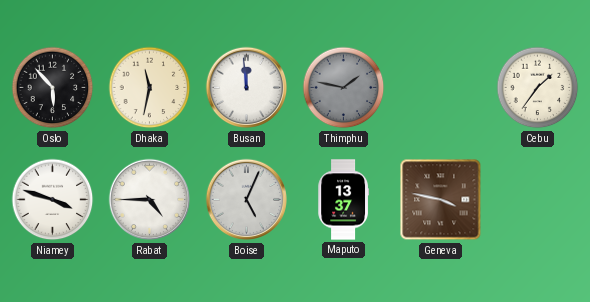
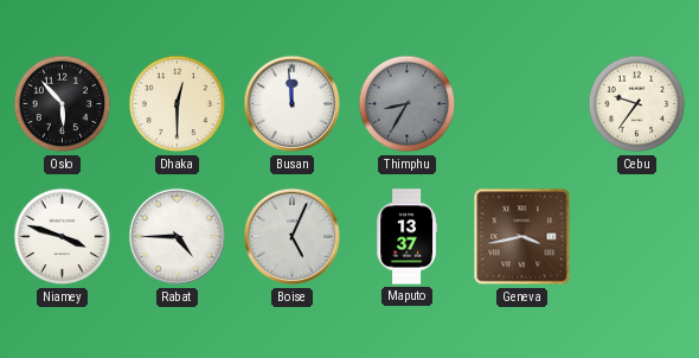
Dhaka: 11:32 -> 12:30 (178, 104)
Thimphu: 1:47 -> 8:35 (408, 104)
Cebu: 1:36 -> 9:36 (637, 104)
Geneva: 3:47 -> 3:43 (522, 237)
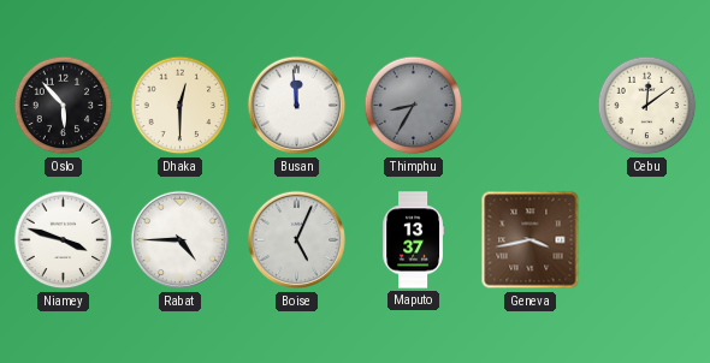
Cebu: 9:36 -> 12:09 (647, 106)
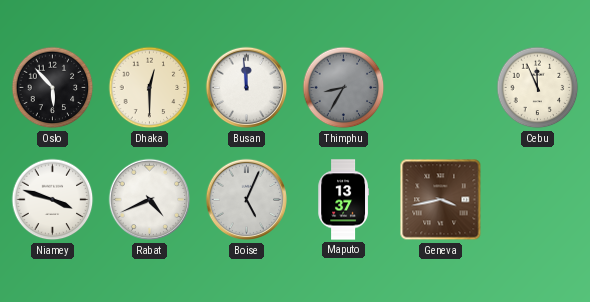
Cebu: 12:09 -> 11:56 (538, 88)
Rabat: 4:45 -> 4:41 (150, 200)
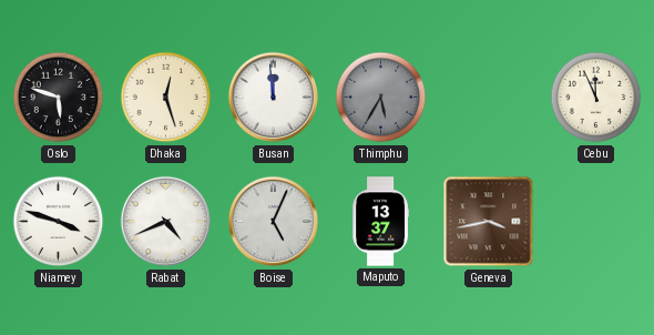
Oslo: 5:53 -> 5:48 (59, 98)
Dhaka: 12:30 -> 12:27 (166, 98)
Thimphu: 8:35 -> 5:35 (381, 98)
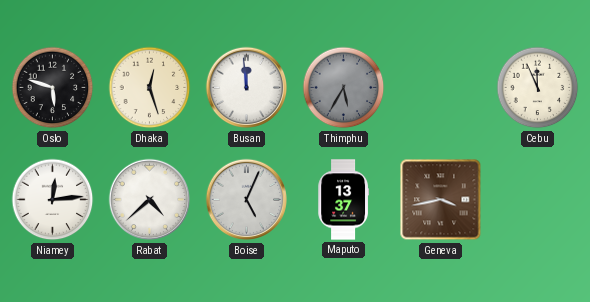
Niamey: 3:48 -> 12:14 (53, 200)
Rabat: 4:41 -> 4:38 (150, 200)
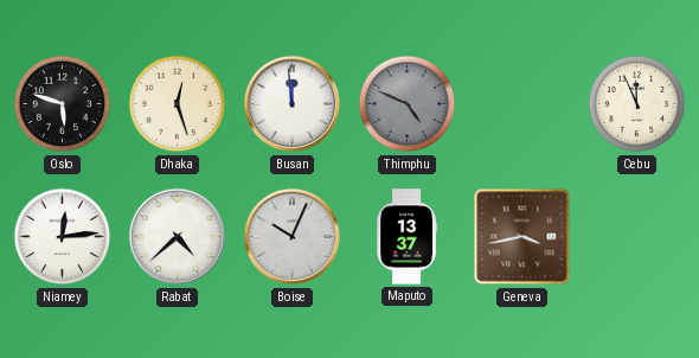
Thimphu: 5:35 -> 4:49 (408, 104)
Boise: 5:04 -> 10:04 (293, 237)
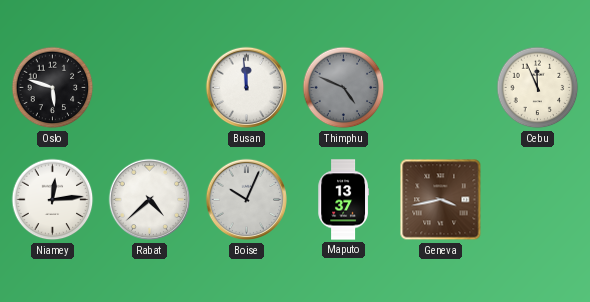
Dhaka: 12:27 -> none (178, 104)
